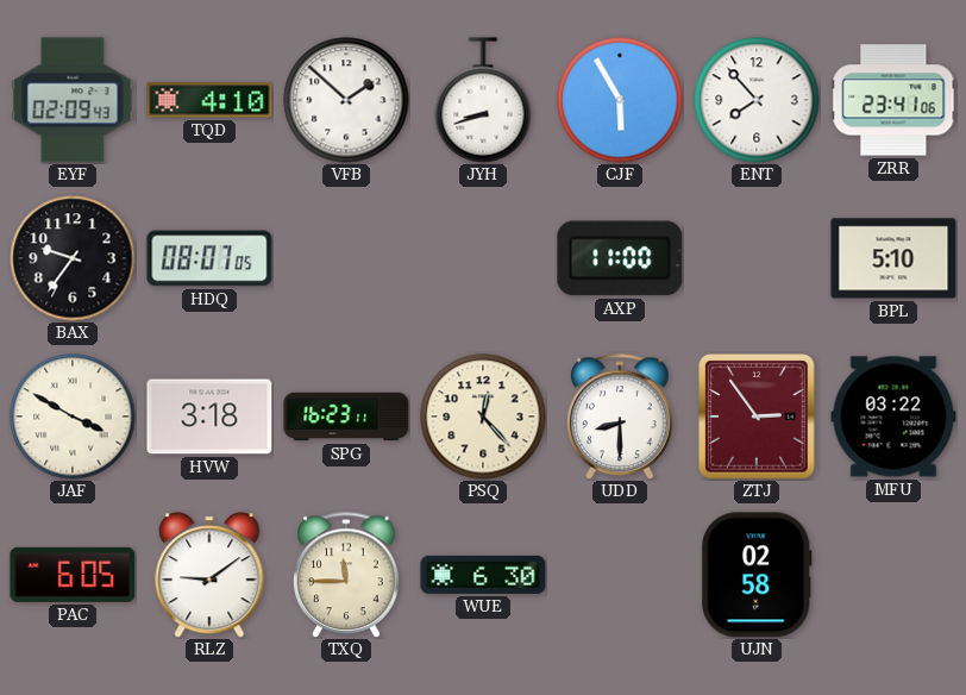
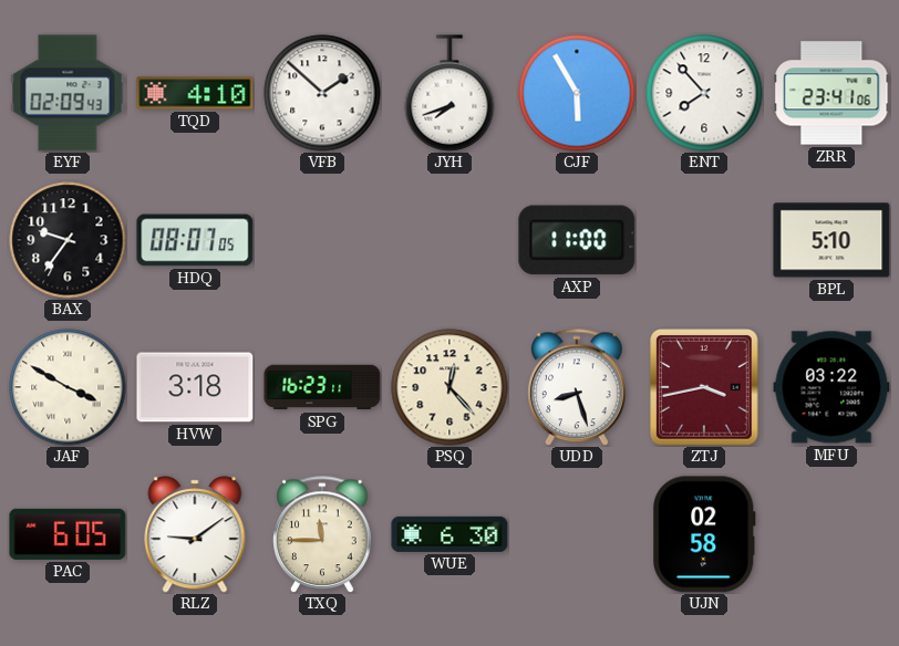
JYH: 8:42 -> 7:42 (449, 93)
UDD: 8:30 -> 8:27 (577, 387)
ZTJ: 2:54 -> 3:43 (704, 387)
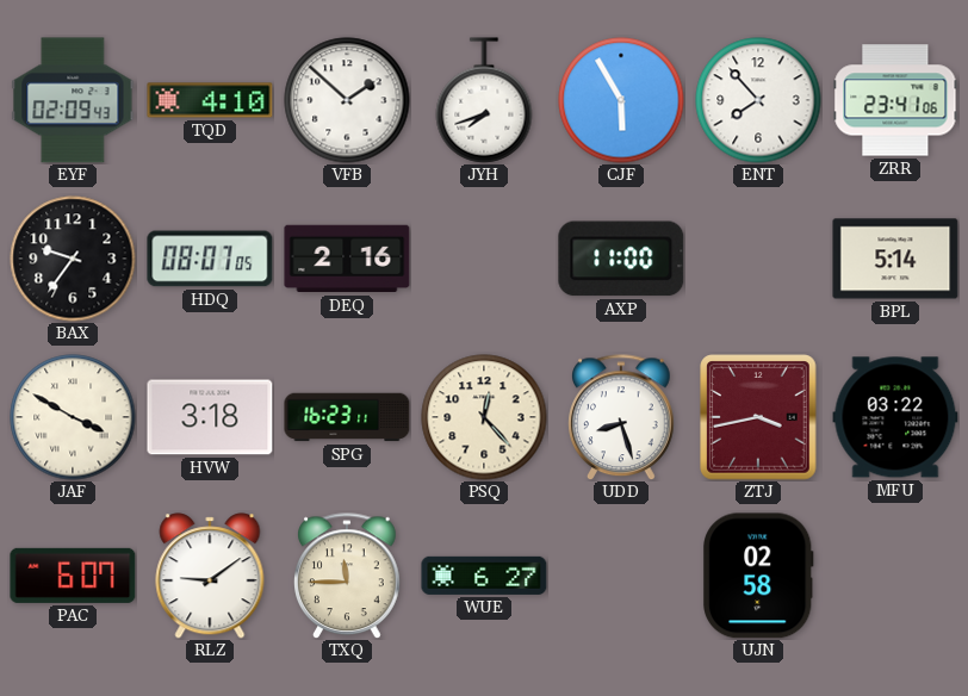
DEQ: none -> 2:16 (347, 259)
BPL: 5:10 -> 5:14 (895, 259)
PAC: 6:05 -> 6:07 (73, 576)
WUE: 6:30 -> 6:27 (484, 576)
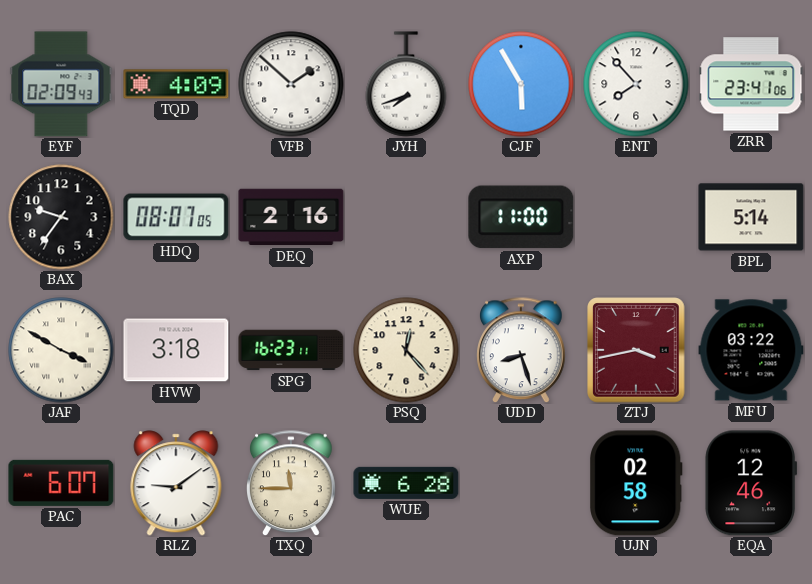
TQD: 4:10 -> 4:09 (176, 84)
WUE: 6:27 -> 6:28 (406, 483)
EQA: none -> 12:46 (751, 483)
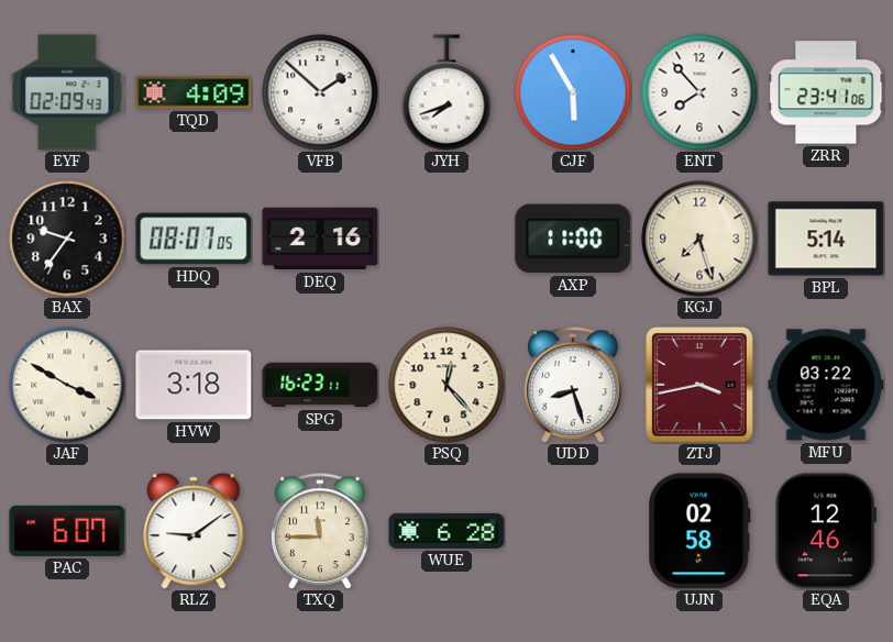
KGJ: none -> 7:27 (699, 239)
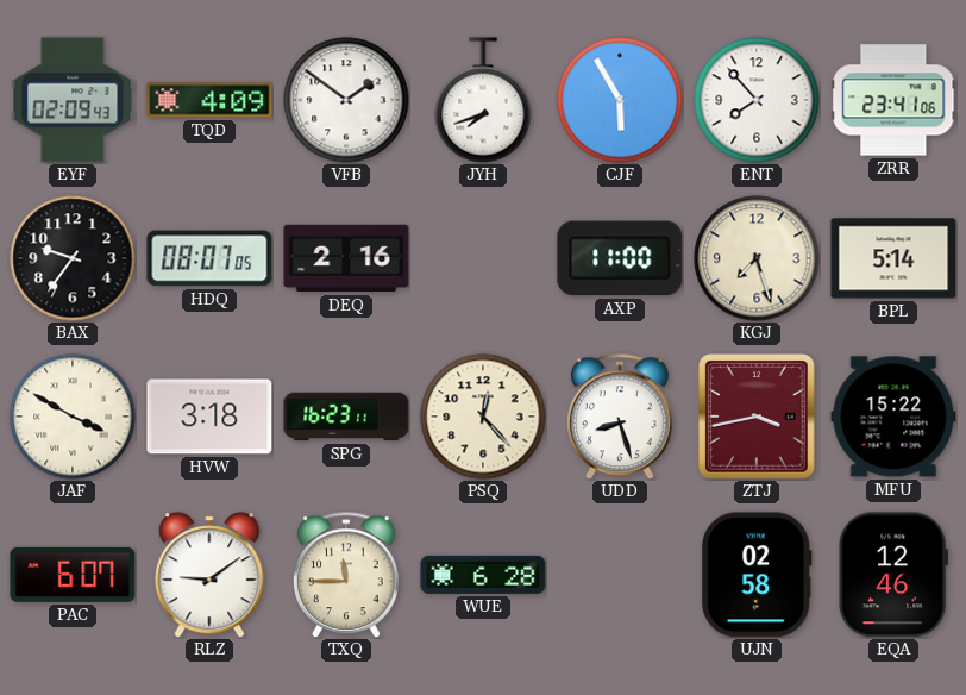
VFB: 1:52 -> 1:51 (346, 100)
MFU: 03:22 -> 15:22 (893, 417)
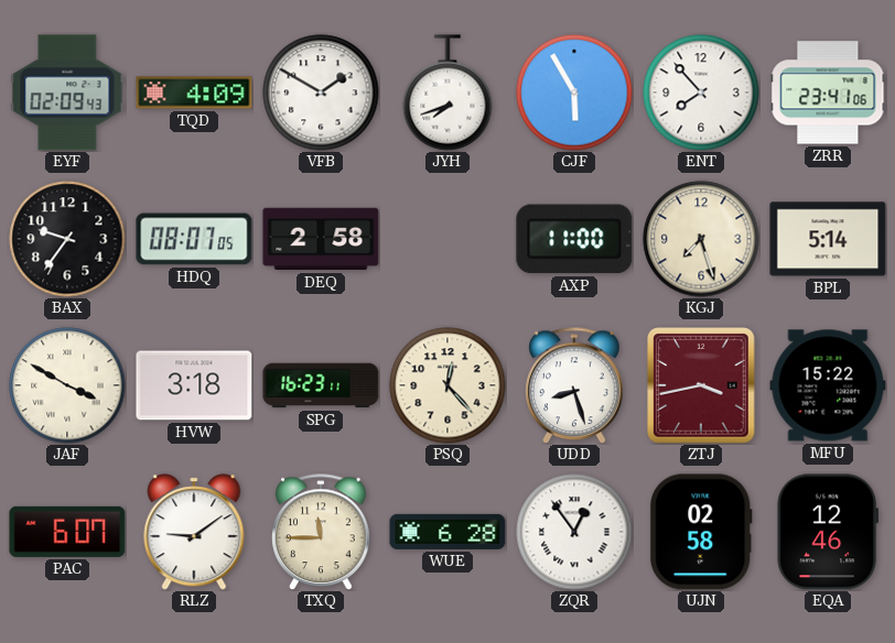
VFB: 1:51 -> 1:50 (321, 92)
DEQ: 2:16 -> 2:58 (321, 239)
ZQR: none -> 12:54 (574, 532)
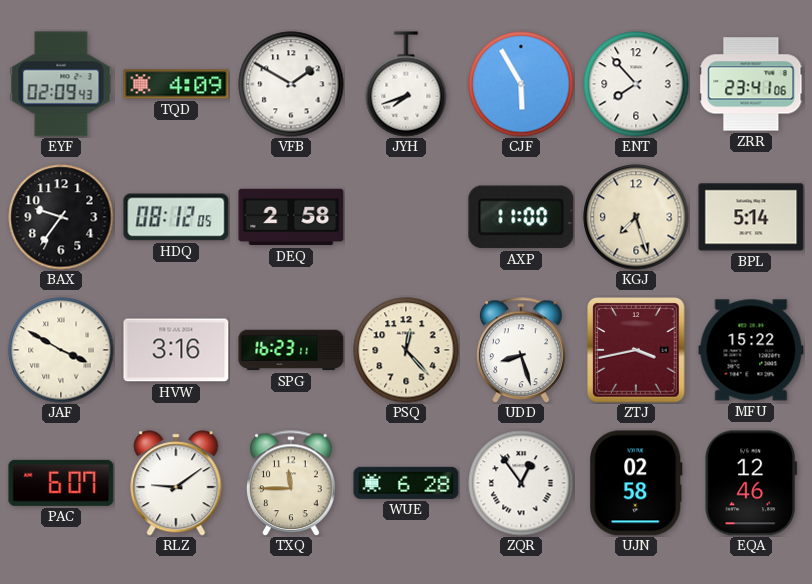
HDQ: 08:07 -> 08:12 (176, 217)
HVW: 3:18 -> 3:16 (176, 350)
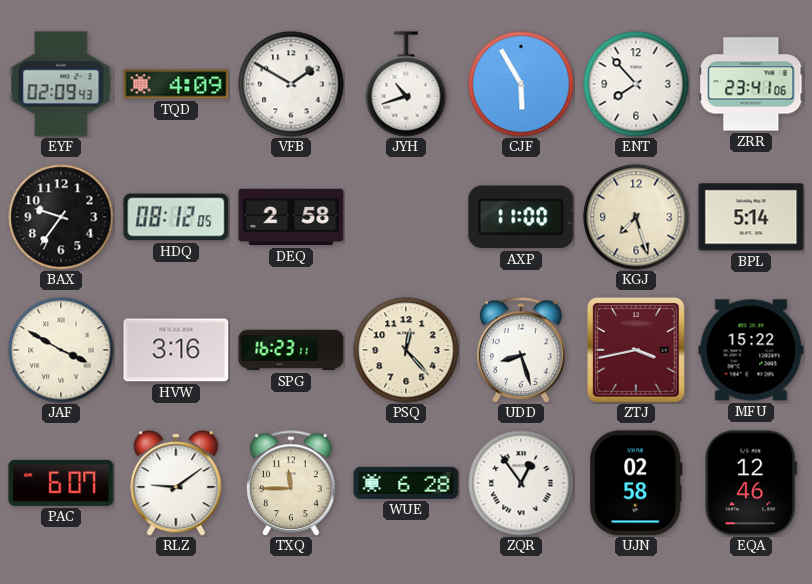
JYH: 7:42 -> 10:42 (406, 84)
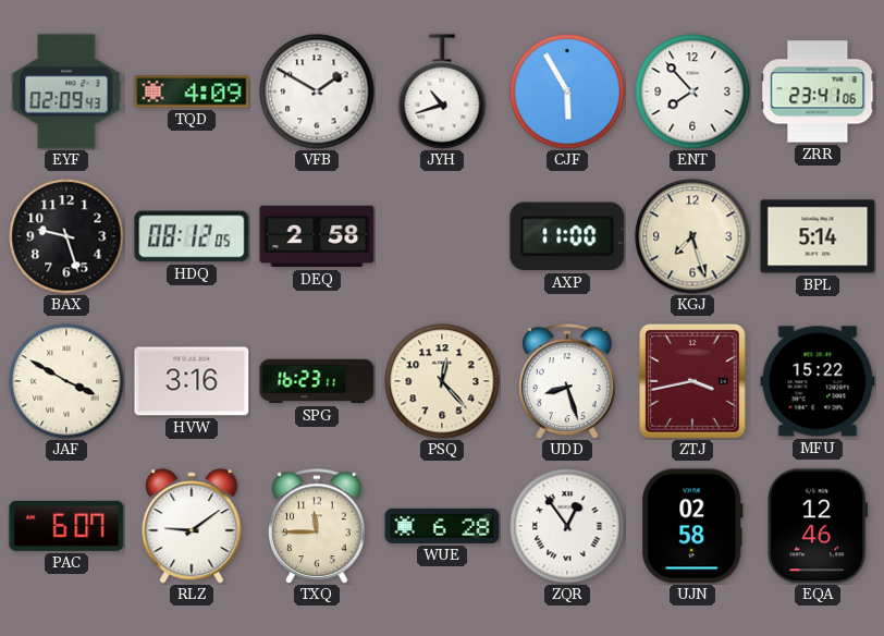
BAX: 9:36 -> 9:27 (66, 236)
